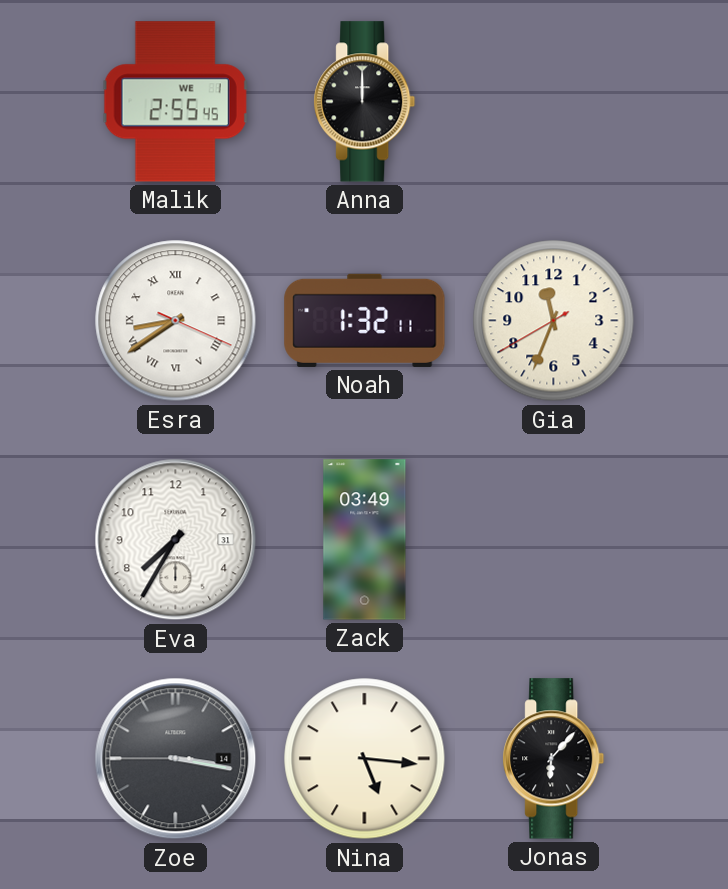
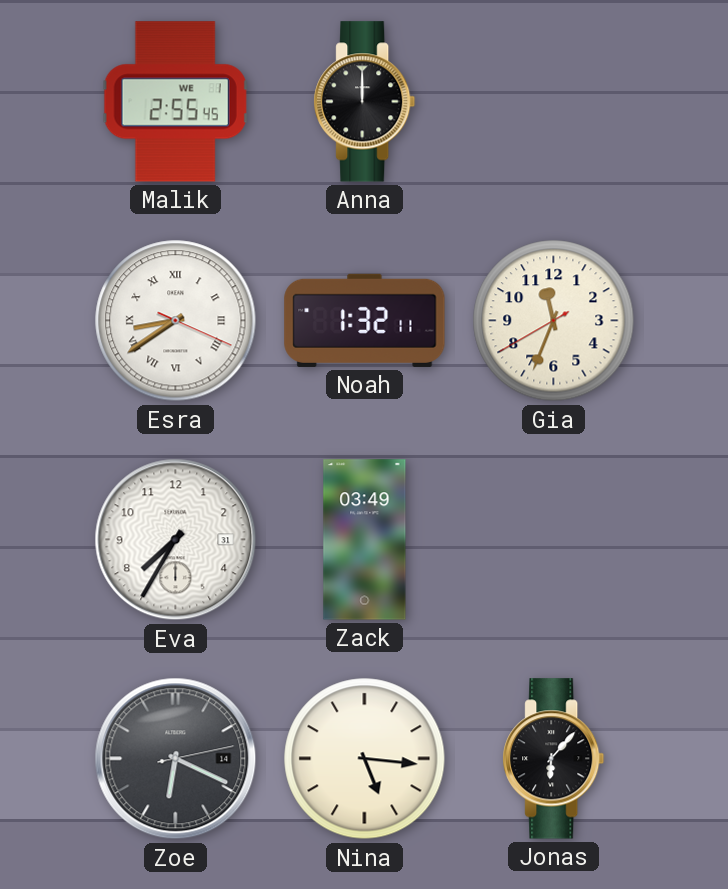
Zoe: 3:16 -> 6:19 (176, 759)
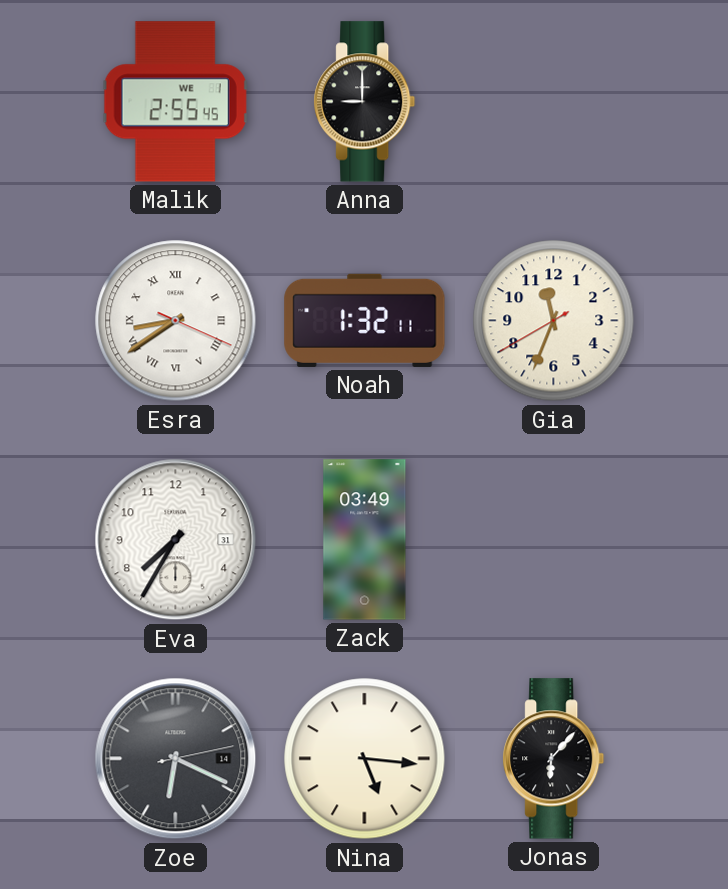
Anna: 12:00 -> 9:00 (365, 102)
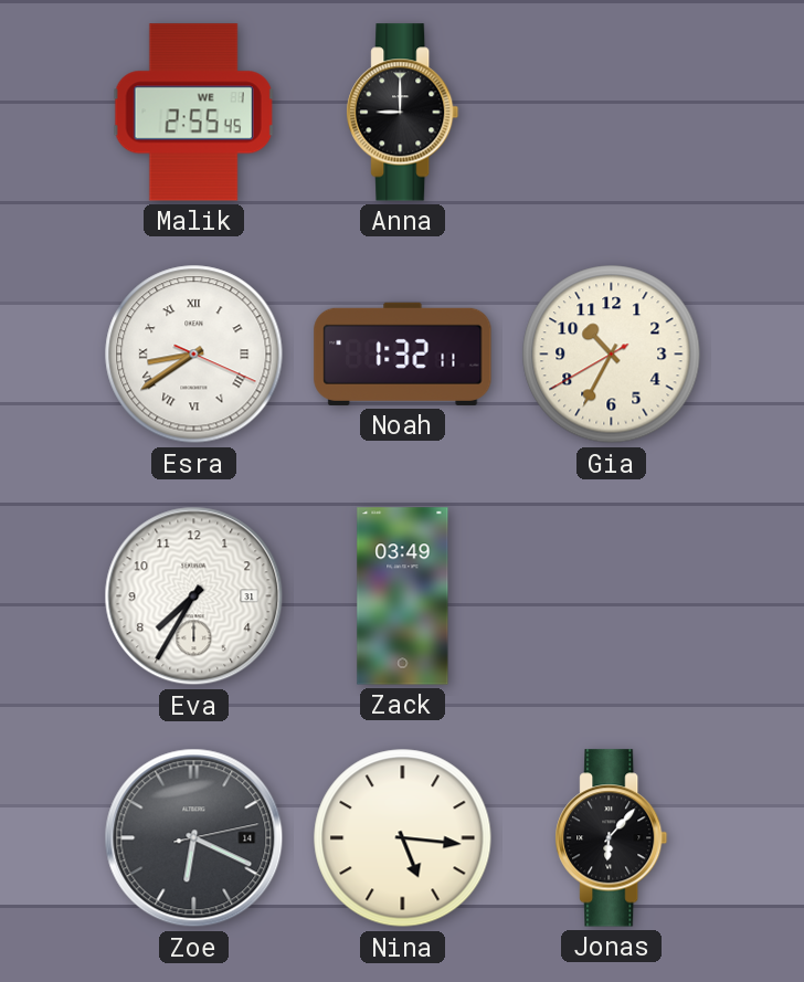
Gia: 11:33 -> 10:34 (612, 355)
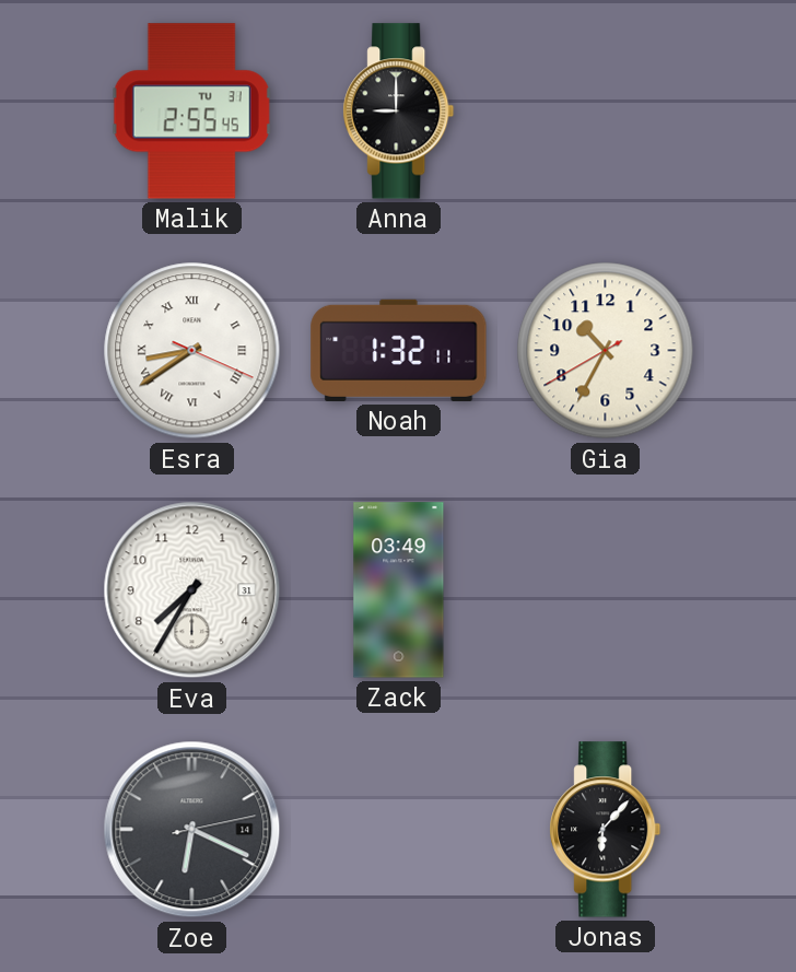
Malik date: WE 1 -> TU 31 (192, 112)
Nina: 5:16 -> none (403, 838)
